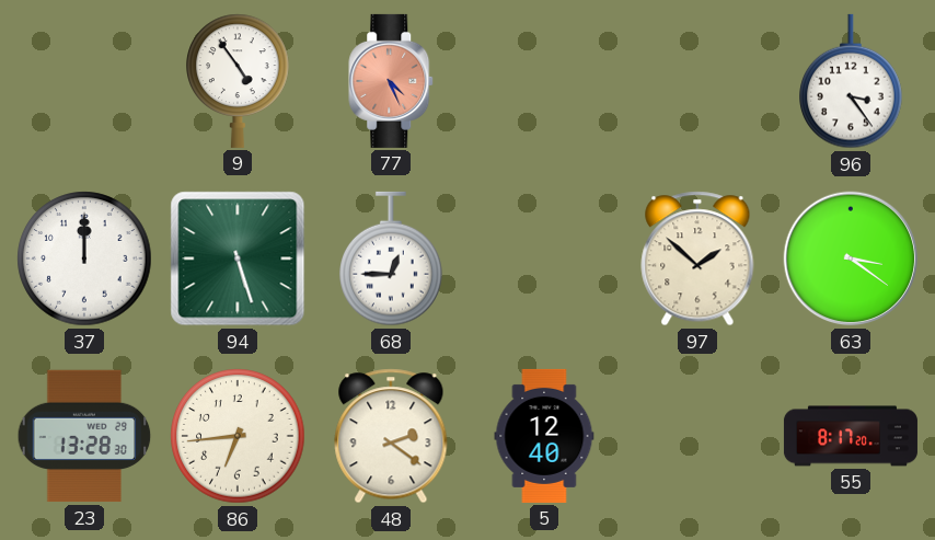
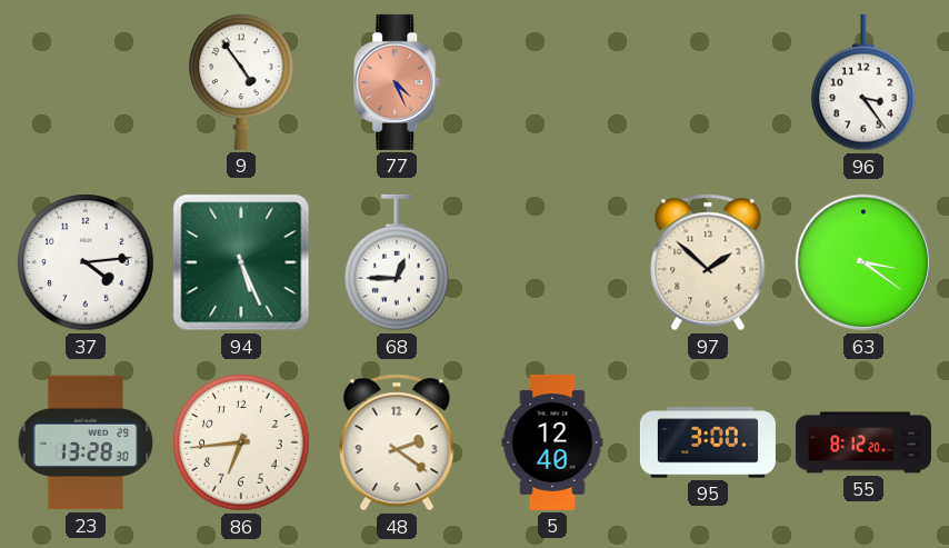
37: 12:00 -> 4:14 (86, 262)
94: 5:27 -> 5:26 (241, 262)
95: none -> 3:00 (708, 442)
55: 8:17 -> 8:12 (863, 442)
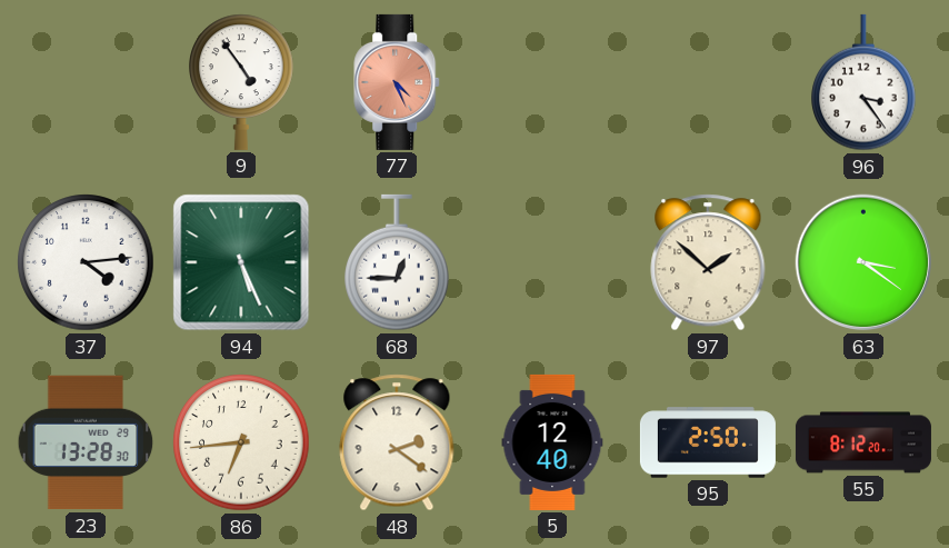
95: 3:00 -> 2:50 (708, 442)
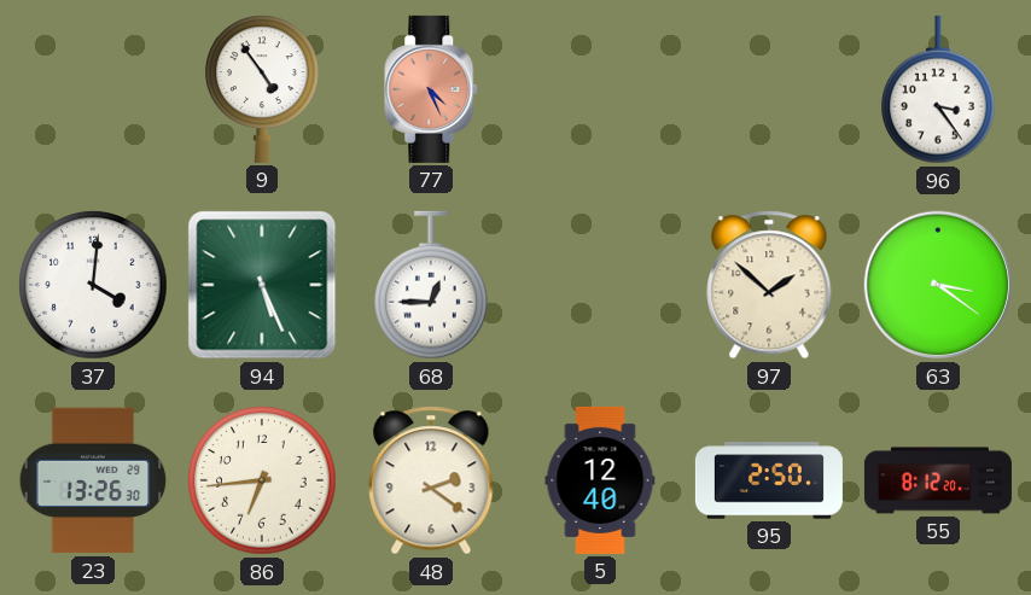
37: 4:14 -> 4:01 (93, 285)
23: 13:28 -> 13:26 (93, 480)
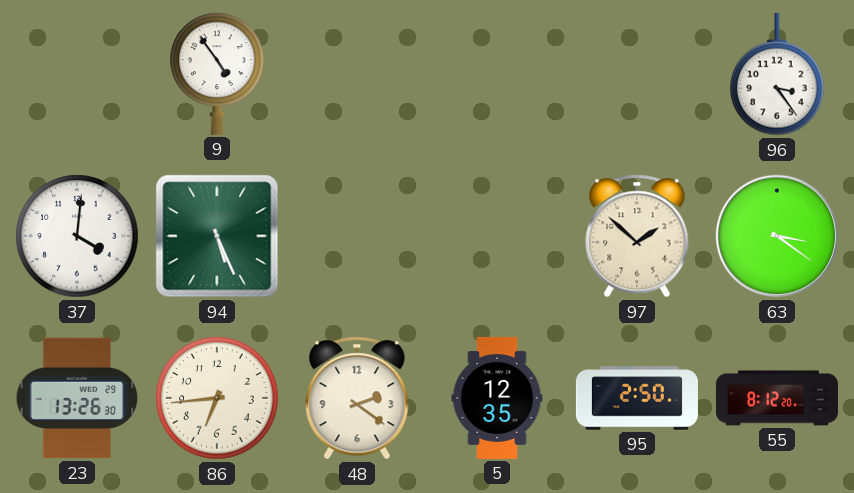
77: 4:26 -> none (432, 89)
68: 12:45 -> none (431, 285)
5: 12:40 -> 12:35 (497, 398)
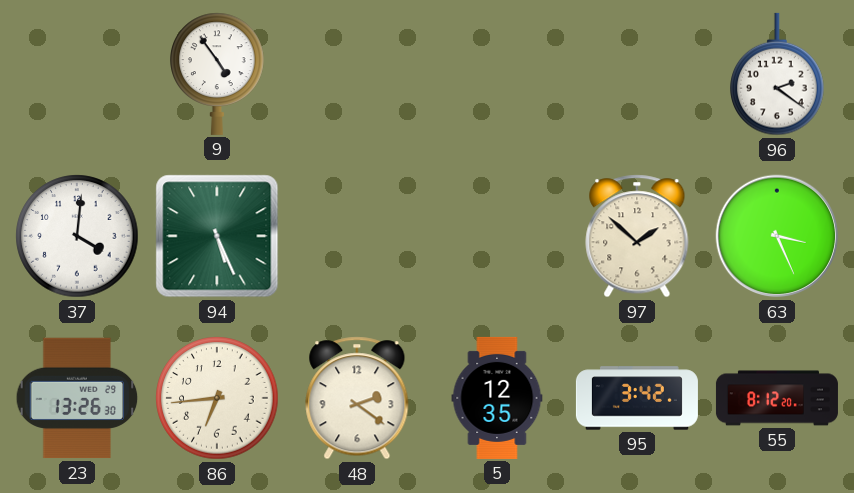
96: 3:24 -> 2:21 (777, 74)
63: 3:21 -> 3:26 (777, 236)
95: 2:50 -> 3:42 (637, 398)
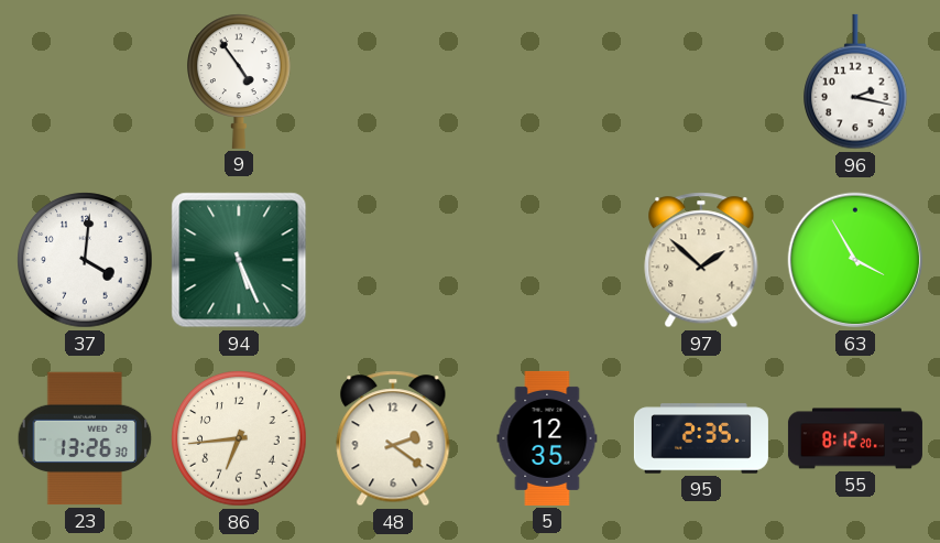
96: 2:21 -> 2:17 (855, 82)
63: 3:26 -> 3:55 (855, 260)
95: 3:42 -> 2:35 (701, 438)
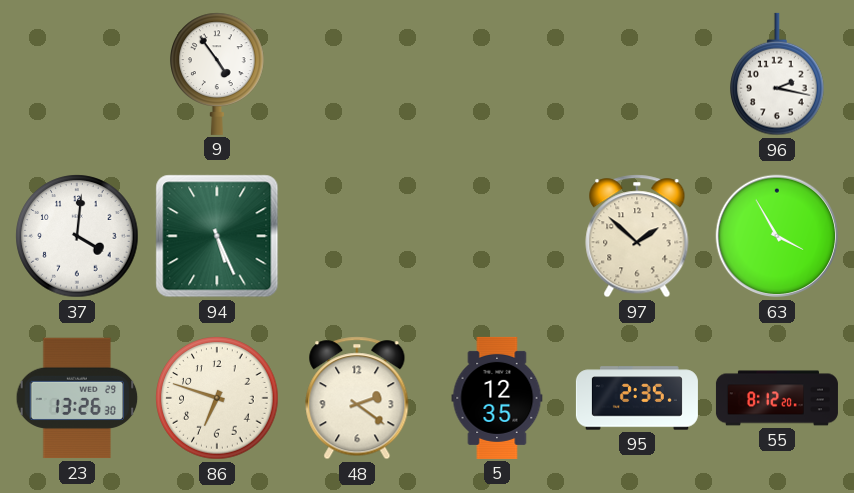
86: 6:44 -> 6:48 (217, 398)
